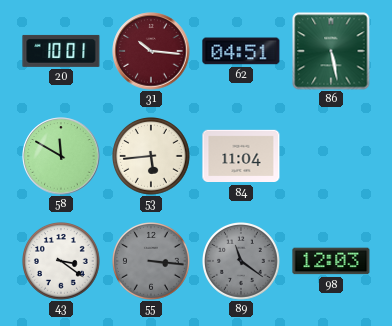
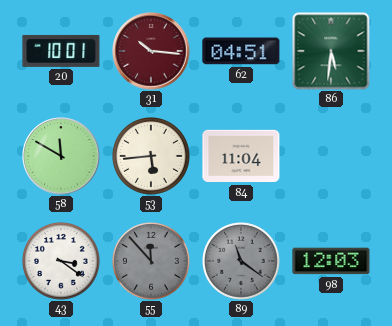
86: 5:28 -> 5:31 (331, 51)
55: 3:16 -> 11:53 (152, 262)
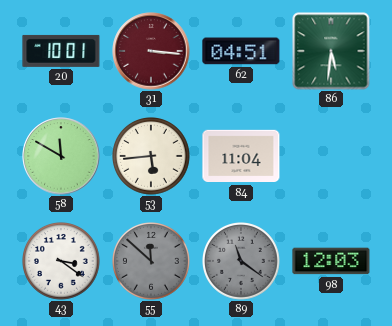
31: 10:16 -> 3:16 (151, 51)
55: 11:53 -> 11:52 (152, 262)
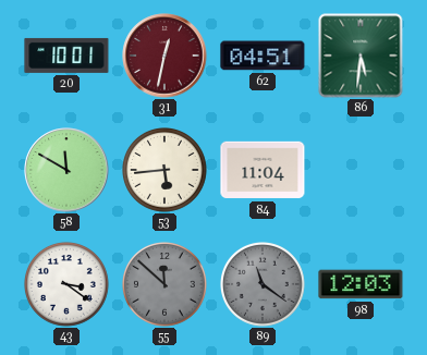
31: 3:16 -> 12:32 (164, 56)
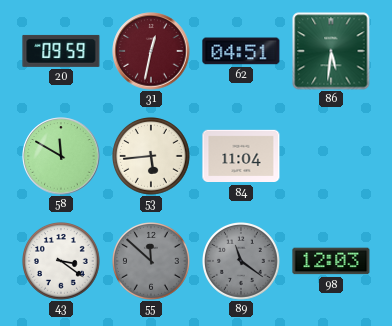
20: 10:01 -> 09:59 (61, 51)
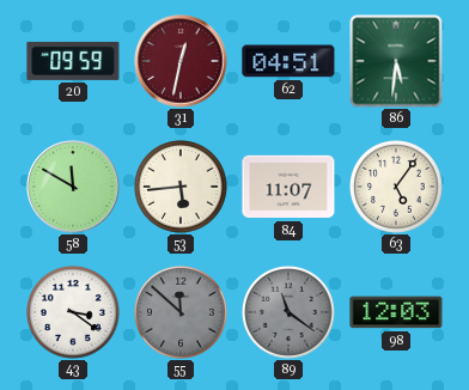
84: 11:04 -> 11:07 (288, 187)
63: none -> 5:06 (397, 188)
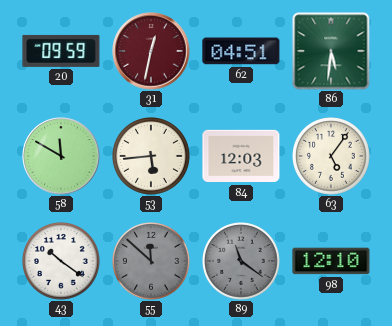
84: 11:07 -> 12:03 (241, 156)
43: 3:21 -> 10:21 (62, 262)
98: 12:03 -> 12:10 (331, 261)
